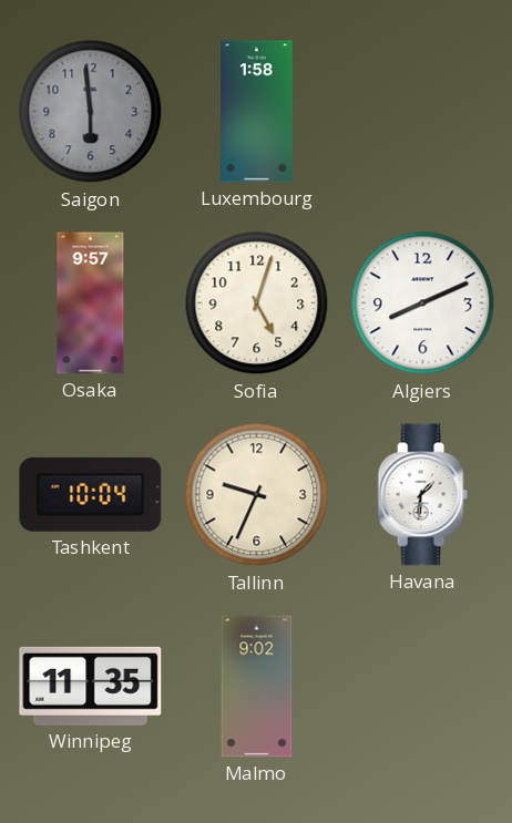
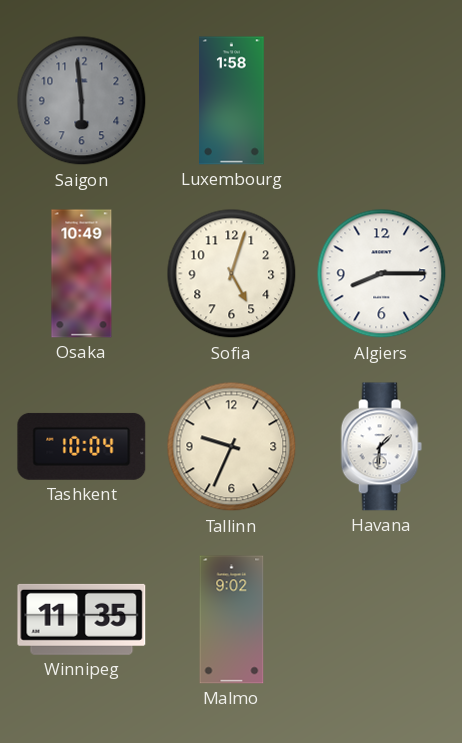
Osaka: 9:57 -> 10:49 (82, 274)
Algiers: 8:11 -> 8:15 (382, 274)
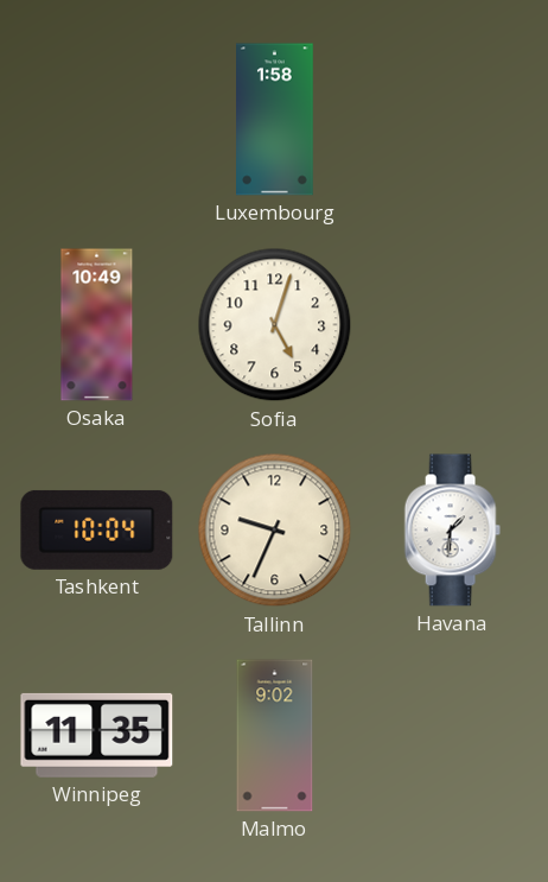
Saigon: 5:59 -> none (82, 101)
Algiers: 8:15 -> none (382, 274)
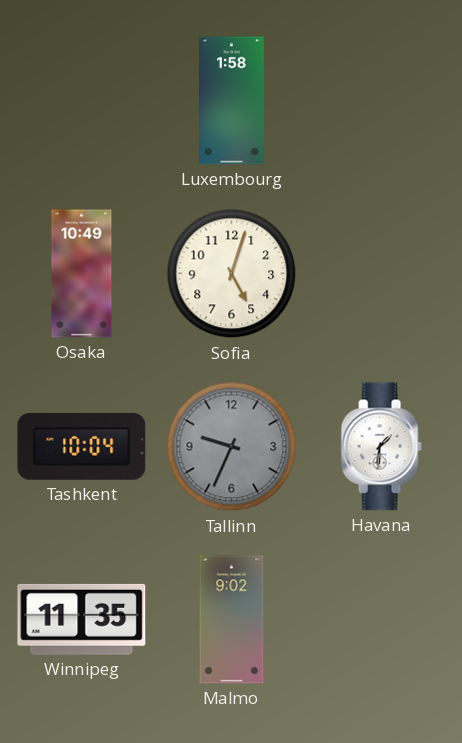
Tallinn dial: cream -> grey (232, 447)
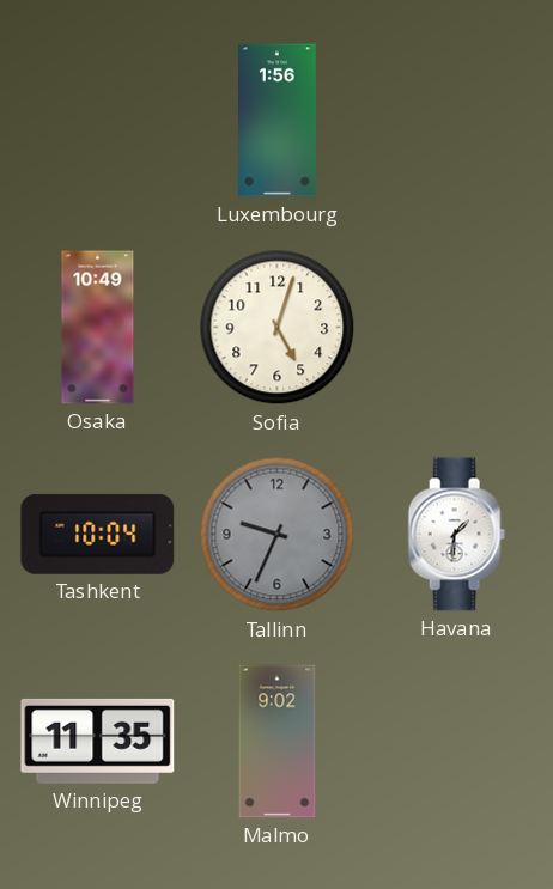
Luxembourg: 1:58 -> 1:56 (278, 121)
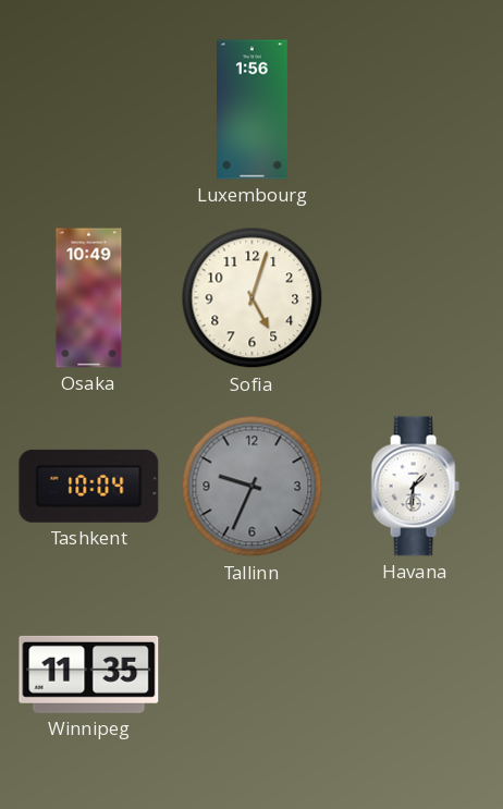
Malmo: 9:02 -> none (278, 742)
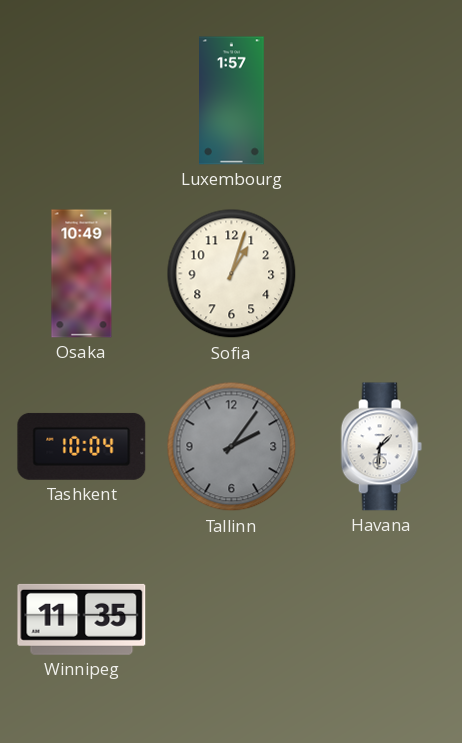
Luxembourg: 1:56 -> 1:57 (232, 101)
Sofia: 5:03 -> 1:03 (232, 274)
Tallinn: 9:34 -> 2:06 (232, 447)
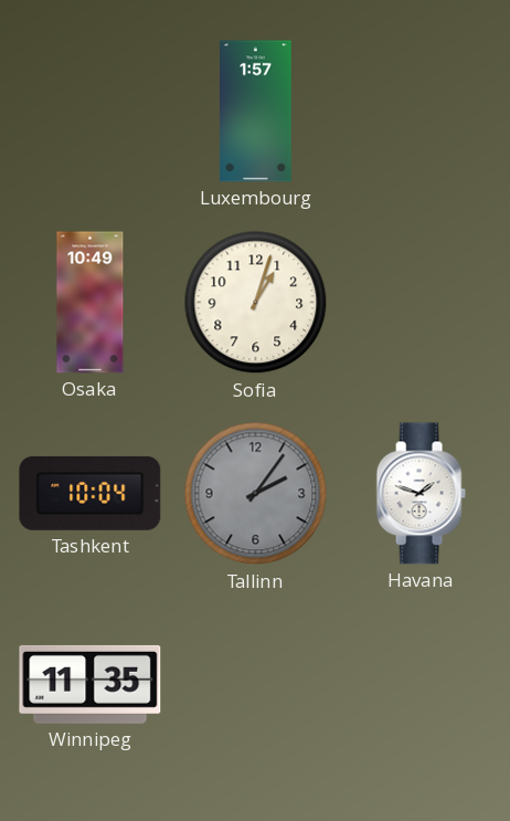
Havana: 1:31 -> 1:48 (421, 494)
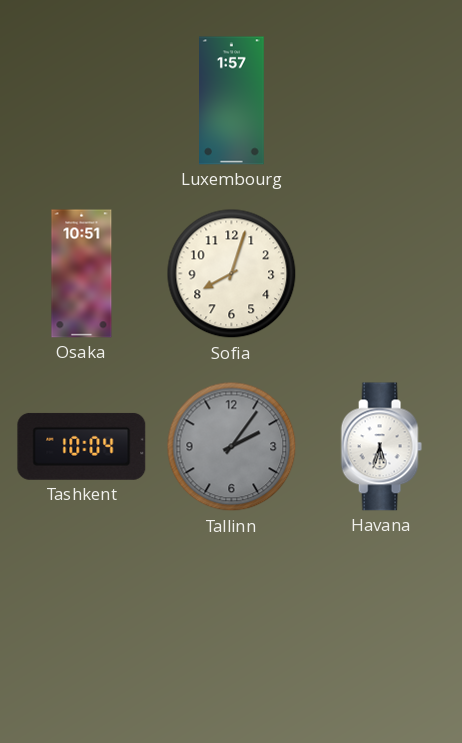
Osaka: 10:49 -> 10:51 (82, 274)
Sofia: 1:03 -> 8:03 (232, 274)
Havana: 1:48 -> 5:33 (381, 447)
Winnipeg: 11:35 -> none (91, 684)
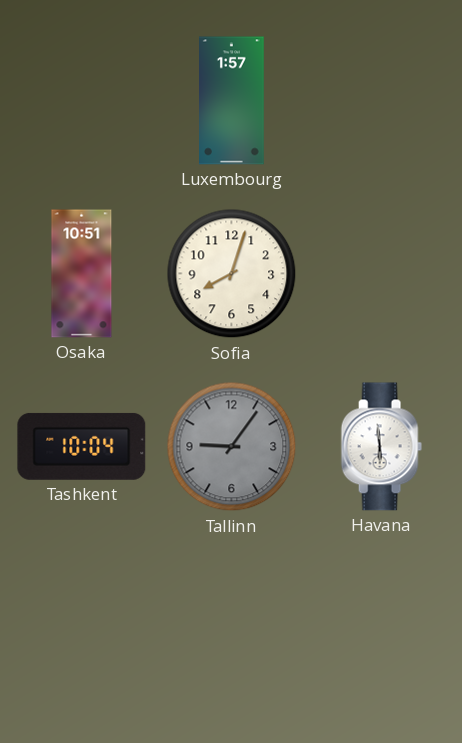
Tallinn: 2:06 -> 9:06 (232, 447)
Havana: 5:33 -> 5:59 (381, 447)
